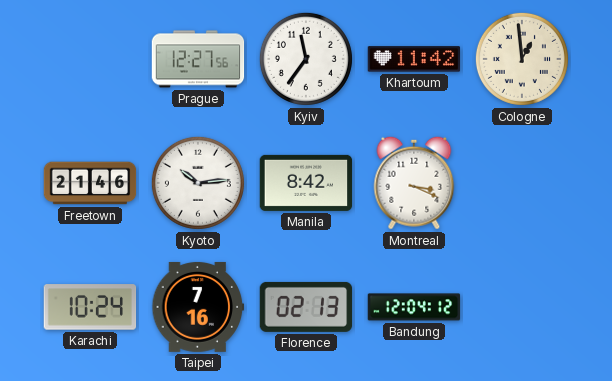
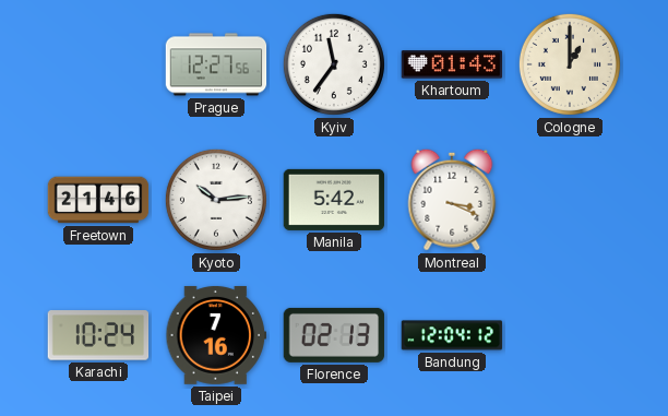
Khartoum: 11:42 -> 01:43 (452, 64)
Cologne: 12:59 -> 1:00 (570, 64)
Manila: 8:42 -> 5:42 (334, 200)
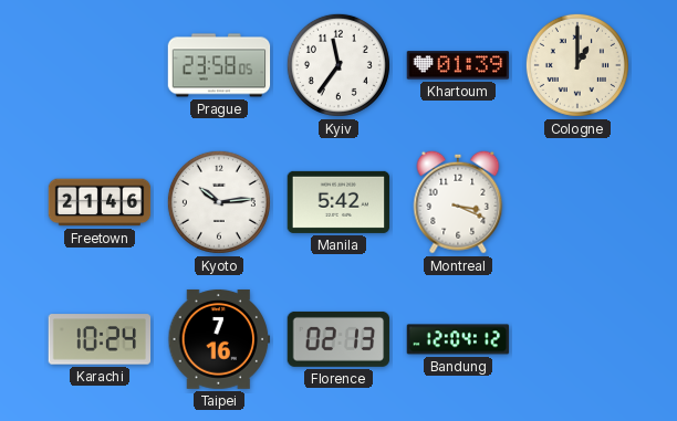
Prague: 12:27 -> 23:58 (219, 65)
Khartoum: 01:43 -> 01:39 (458, 65)
